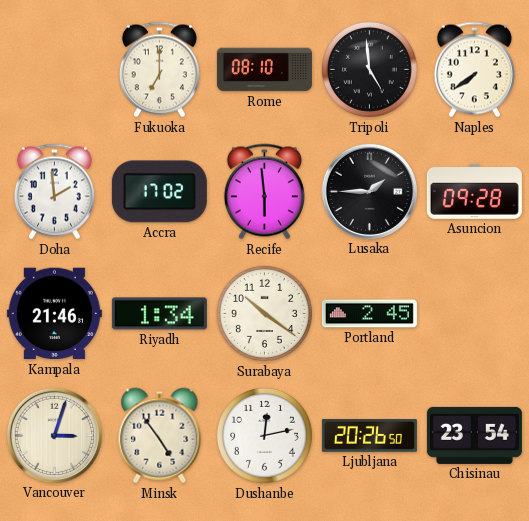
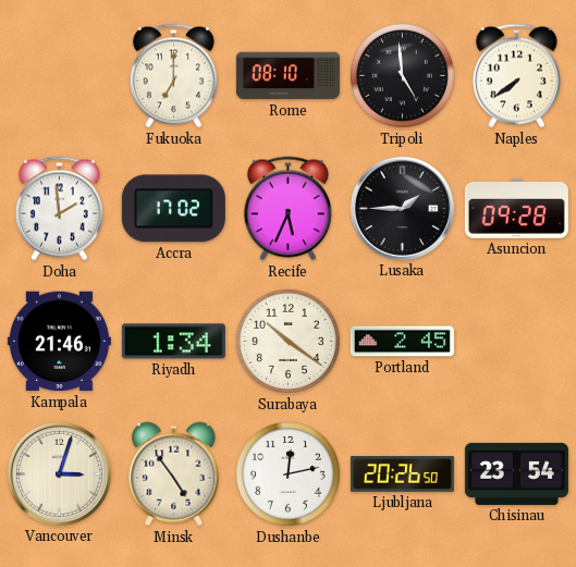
Recife: 5:59 -> 5:34 (287, 209)
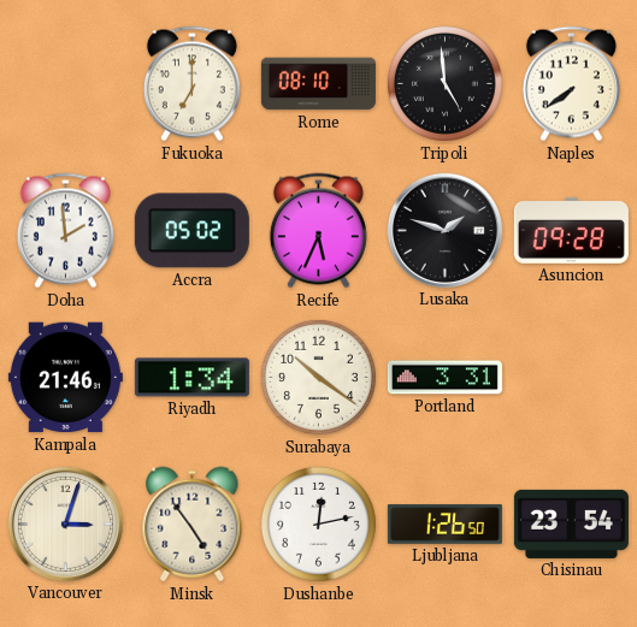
Accra: 17:02 -> 05:02 (191, 231)
Lusaka: 1:45 -> 1:48 (444, 230)
Portland: 2:45 -> 3:31 (444, 378)
Ljubljana: 20:26 -> 1:26 (444, 525)
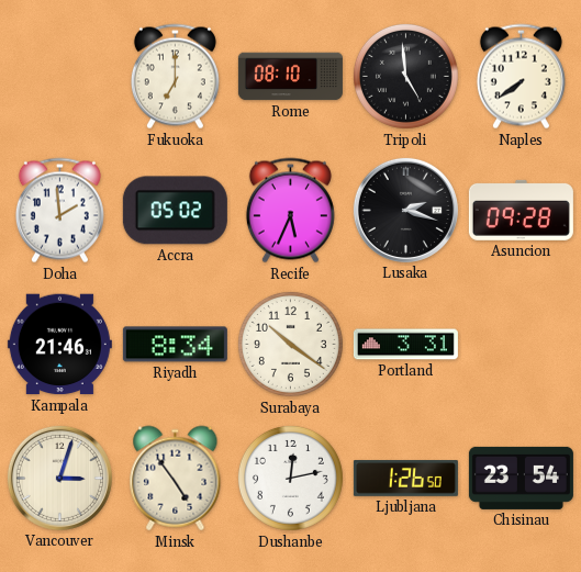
Lusaka: 1:48 -> 2:18 (405, 210)
Riyadh: 1:34 -> 8:34 (175, 345)
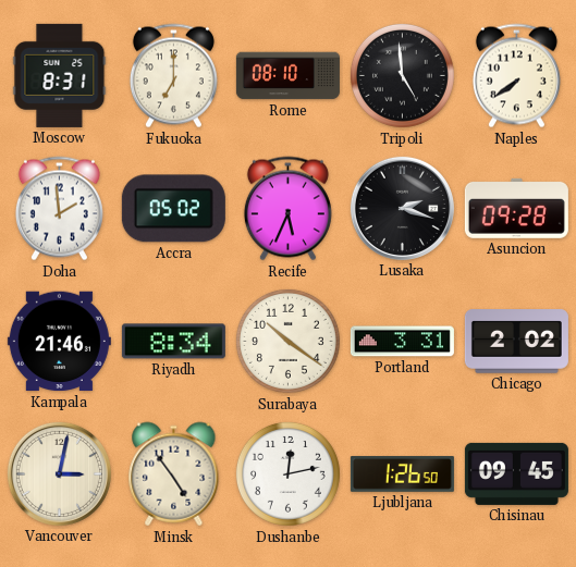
Moscow: none -> 8:31 (60, 75)
Chicago: none -> 2:02 (516, 342)
Vancouver: 3:03 -> 3:02 (59, 473)
Chisinau: 23:54 -> 09:45 (516, 473)
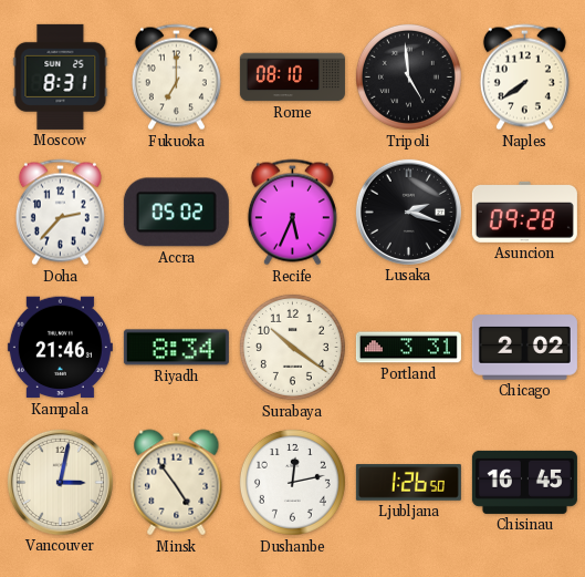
Doha: 1:59 -> 2:37 (60, 213)
Chisinau: 09:45 -> 16:45 (524, 482)
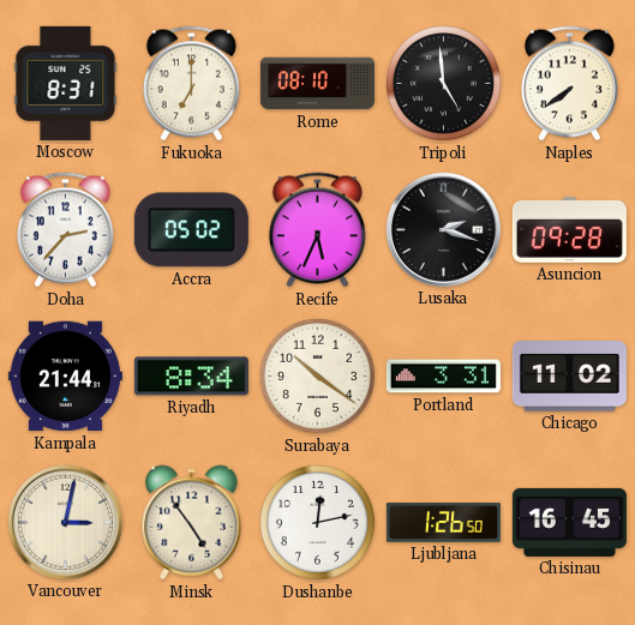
Kampala: 21:46 -> 21:44 (65, 377)
Chicago: 2:02 -> 11:02 (569, 377)
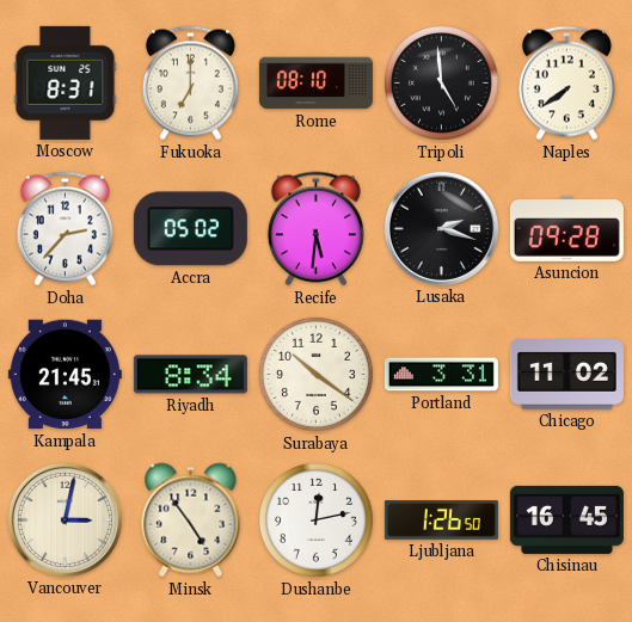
Recife: 5:34 -> 5:31 (315, 229)
Kampala: 21:44 -> 21:45 (65, 375)
